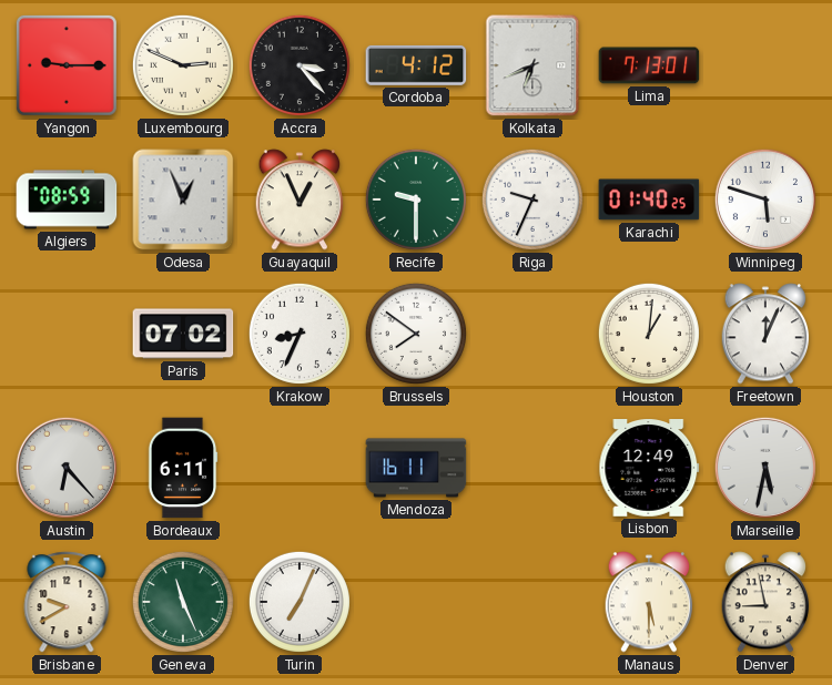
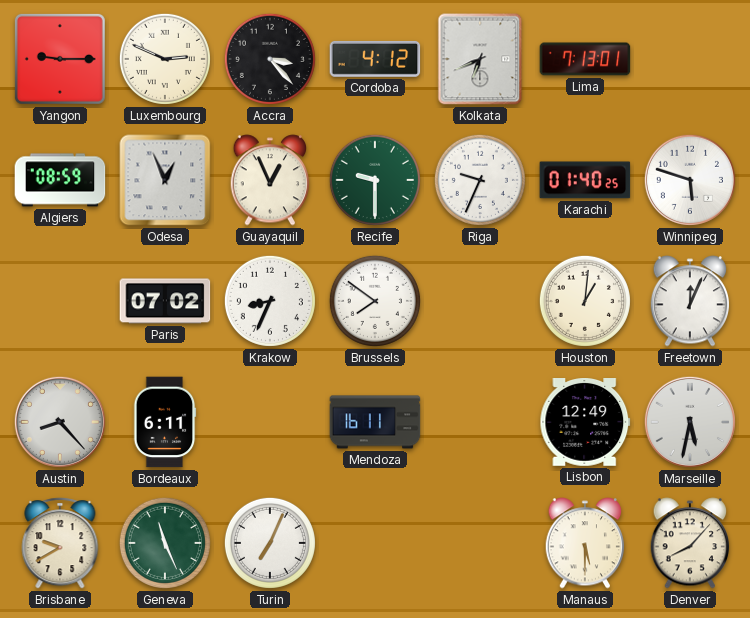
Austin: 6:23 -> 8:23 (60, 422)
Denver: 8:58 -> 8:07 (690, 543)
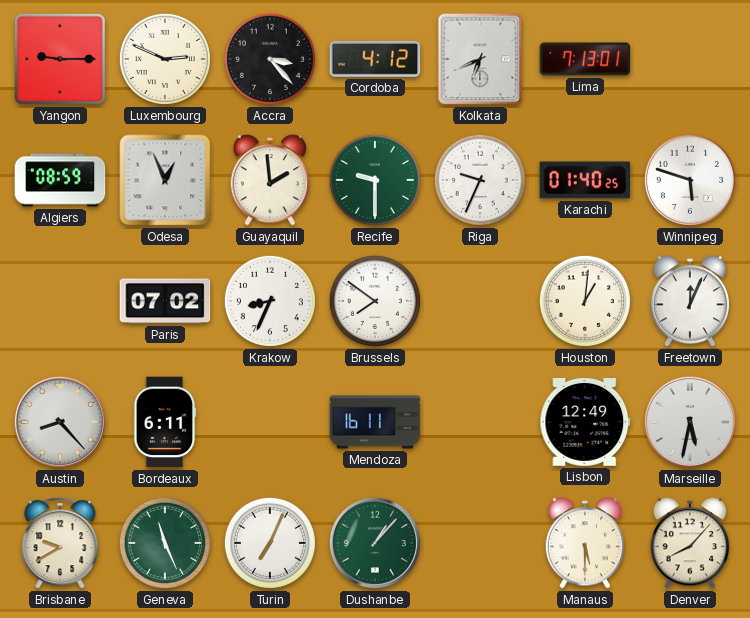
Guayaquil: 12:56 -> 1:59 (270, 180)
Dushanbe: none -> 1:07 (375, 543)
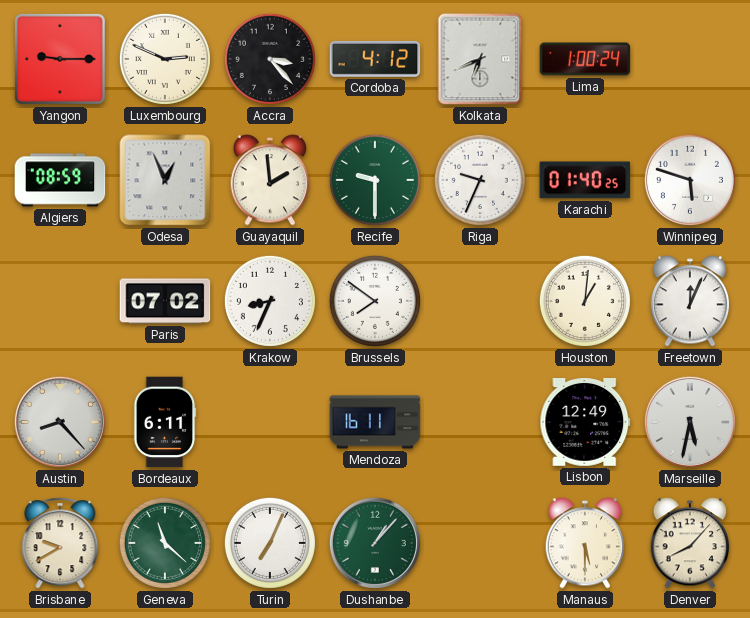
Lima: 7:13 -> 1:00 (585, 59)
Geneva: 11:26 -> 11:22 (165, 543)
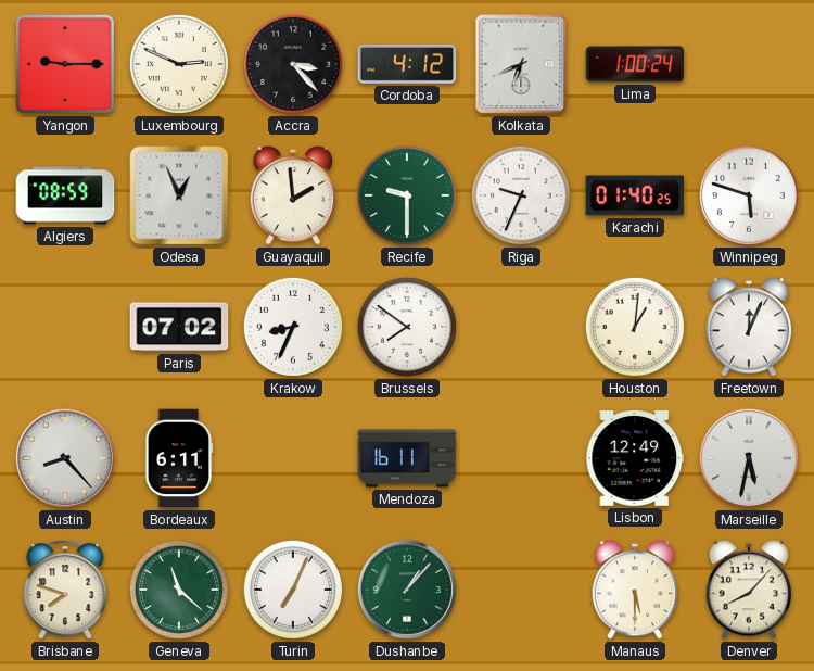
Brisbane: 9:40 -> 7:48 (65, 590)
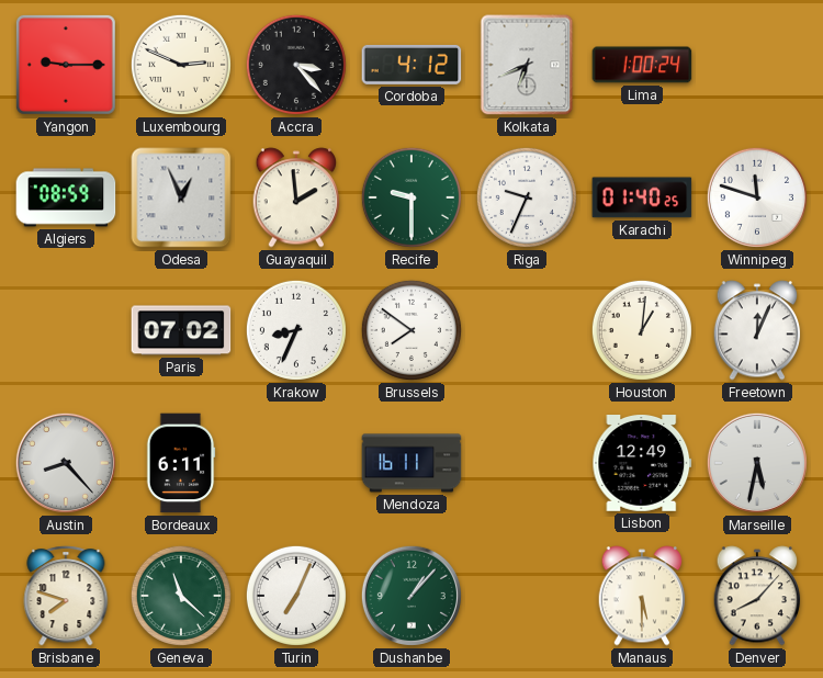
Winnipeg: 5:48 -> 11:48 (757, 197)
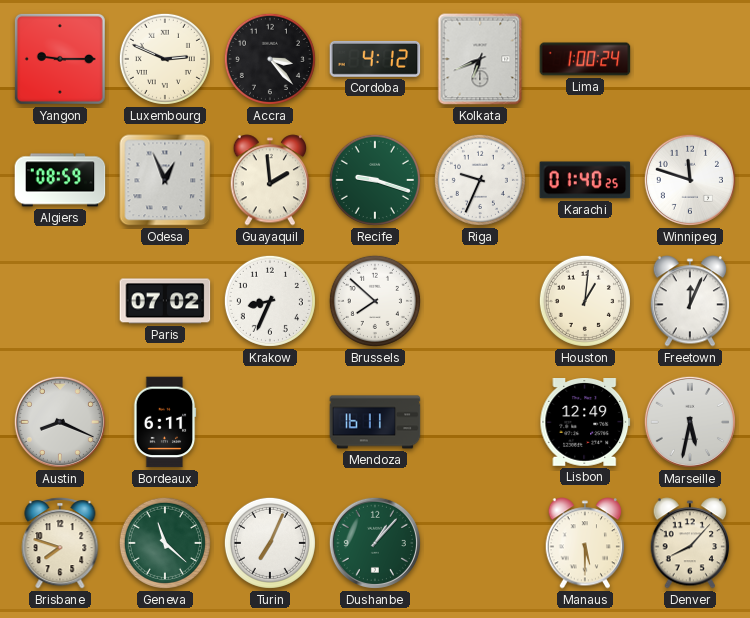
Recife: 9:30 -> 9:18 (375, 180)
Brussels: 7:51 -> 7:52 (375, 301)
Austin: 8:23 -> 8:19 (60, 422)
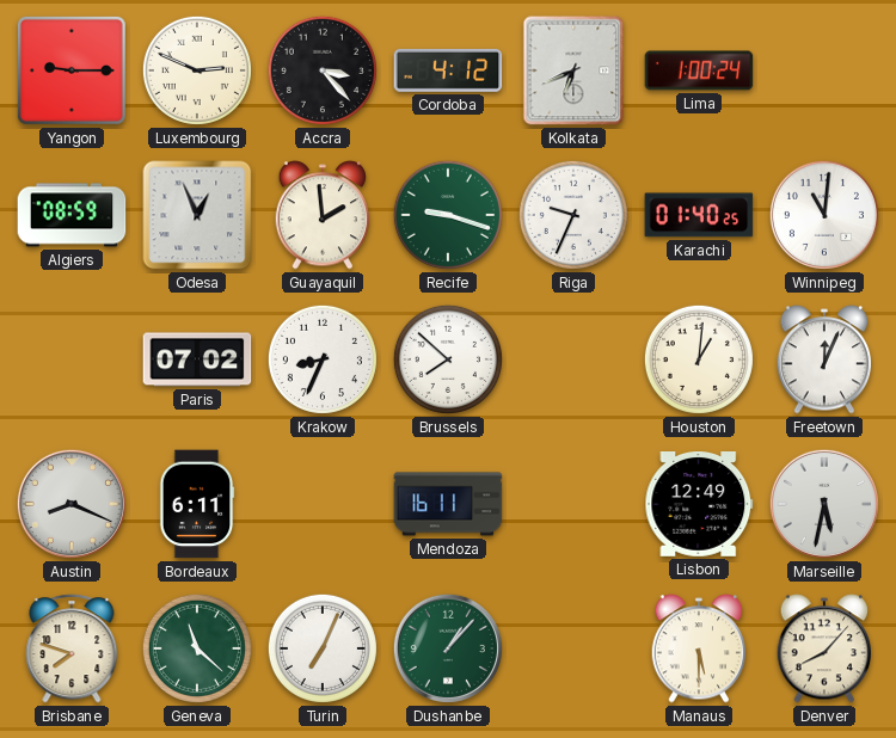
Winnipeg: 11:48 -> 11:01 (824, 215)
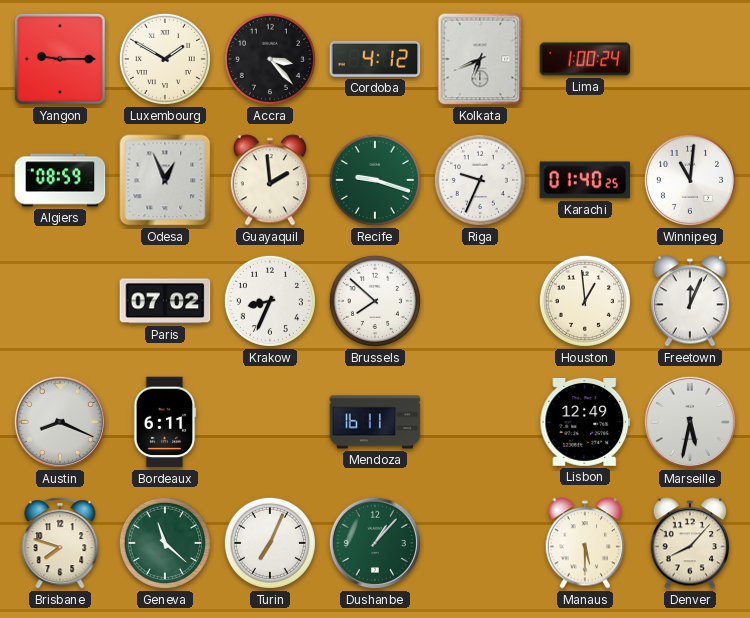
Luxembourg: 2:49 -> 1:50 (165, 59)
Houston: 1:01 -> 12:59 (585, 301)
